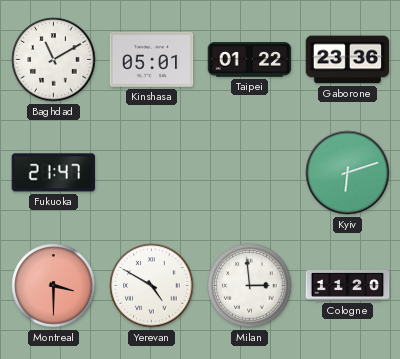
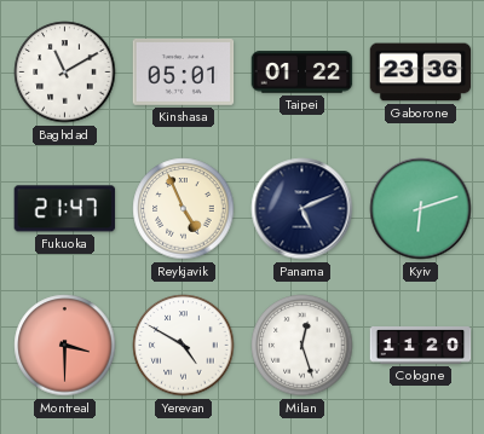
Reykjavik: none -> 4:56 (184, 209)
Panama: none -> 5:11 (302, 209)
Milan: 2:59 -> 12:27 (302, 346)
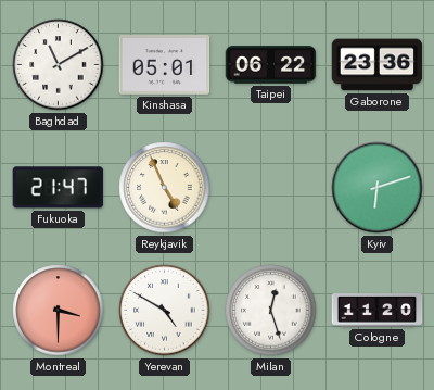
Taipei: 01:22 -> 06:22 (271, 65)
Panama: 5:11 -> none (302, 209)
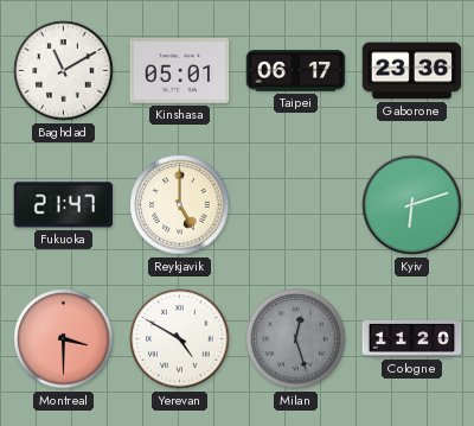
Taipei: 06:22 -> 06:17 (296, 71)
Reykjavik: 4:56 -> 5:00 (180, 205)
Milan dial: white -> grey (296, 339)
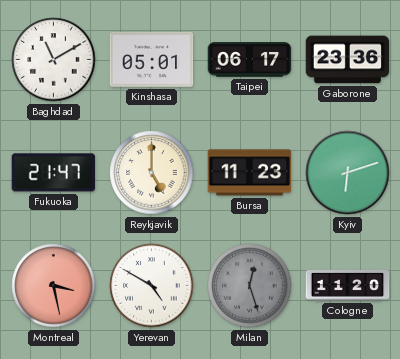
Bursa: none -> 11:23 (250, 173)
Montreal: 3:30 -> 3:28 (54, 286)
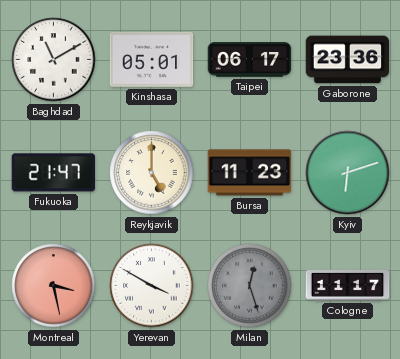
Yerevan: 4:50 -> 3:50 (152, 286)
Cologne: 11:20 -> 11:17 (348, 286)
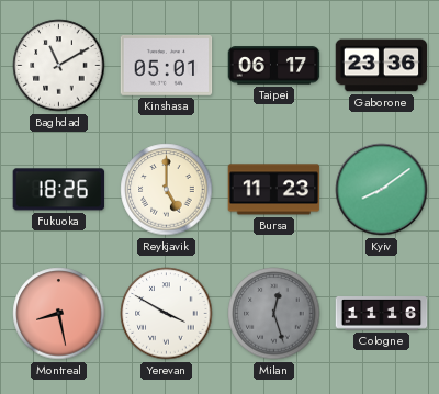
Fukuoka: 21:47 -> 18:26 (59, 190)
Kyiv: 6:12 -> 8:09 (382, 190)
Montreal: 3:28 -> 8:28 (59, 314)
Cologne: 11:17 -> 11:16 (382, 314)
